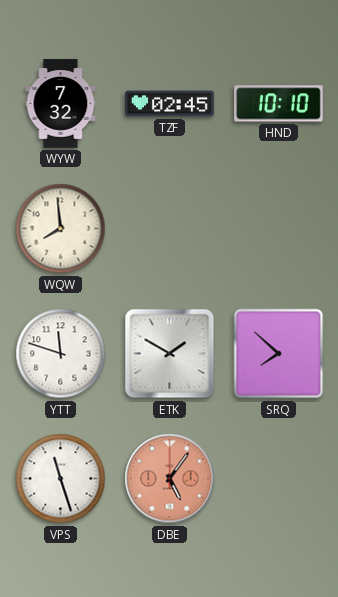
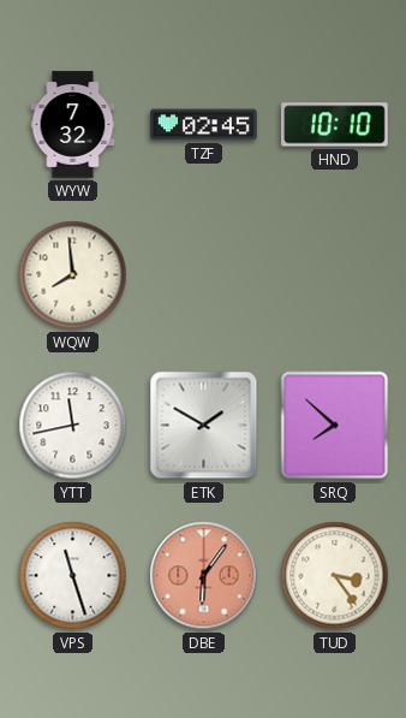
YTT: 11:48 -> 11:43 (73, 426)
DBE: 5:06 -> 6:06 (204, 576)
TUD: none -> 3:24 (335, 576)
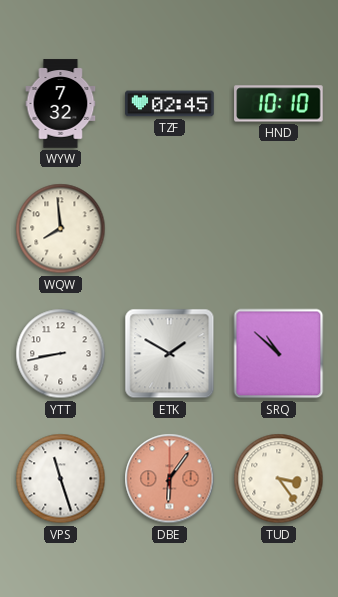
YTT: 11:43 -> 8:43 (61, 354)
SRQ: 7:52 -> 10:52 (279, 354)
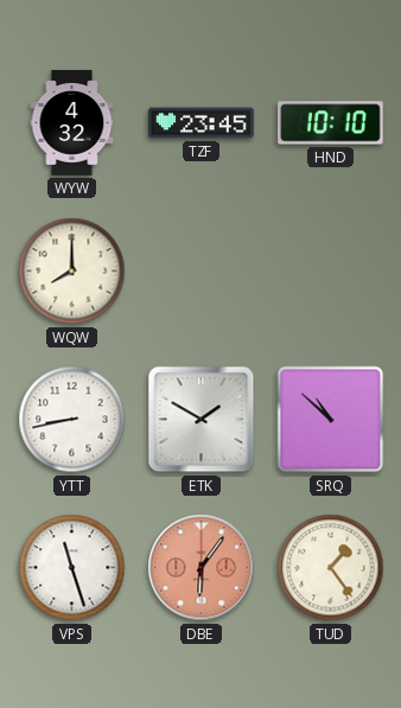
WYW: 7:32 -> 4:32 (72, 123)
TZF: 02:45 -> 23:45 (202, 123)
WQW: 7:59 -> 8:00 (72, 272)
TUD: 3:24 -> 1:24 (331, 568)
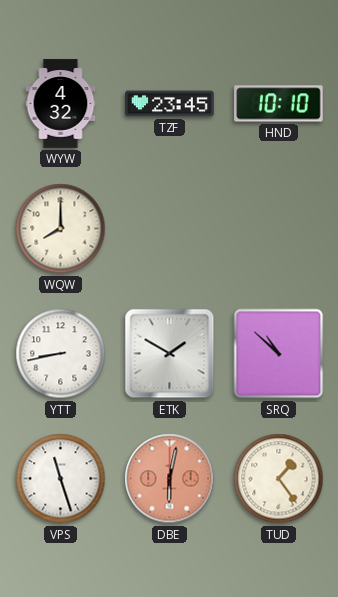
DBE: 6:06 -> 6:02 (170, 479)
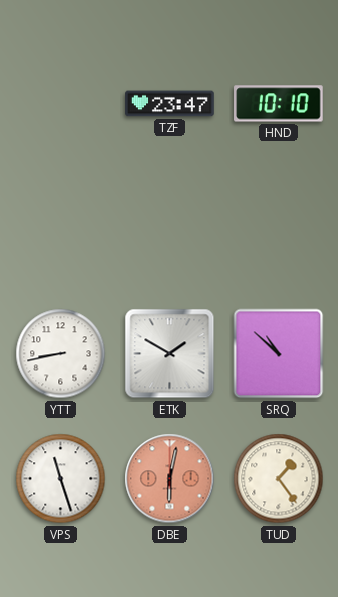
WYW: 4:32 -> none (61, 104)
TZF: 23:45 -> 23:47 (170, 104)
WQW: 8:00 -> none (61, 229)
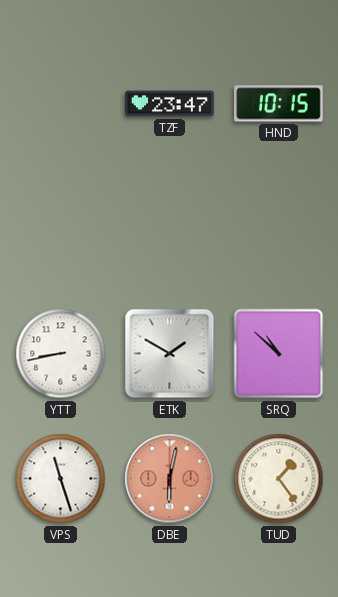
HND: 10:10 -> 10:15 (279, 104)
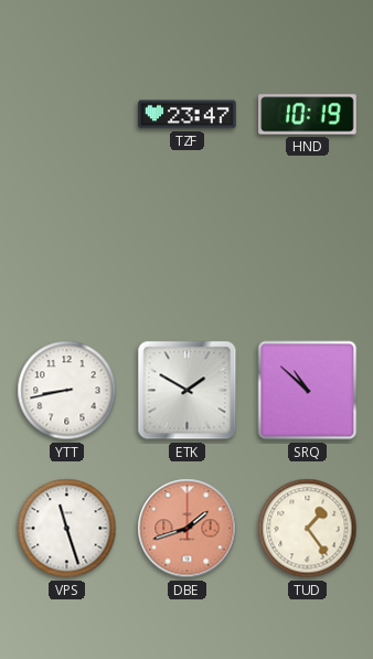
HND: 10:15 -> 10:19 (308, 115)
DBE: 6:02 -> 1:42 (188, 529)
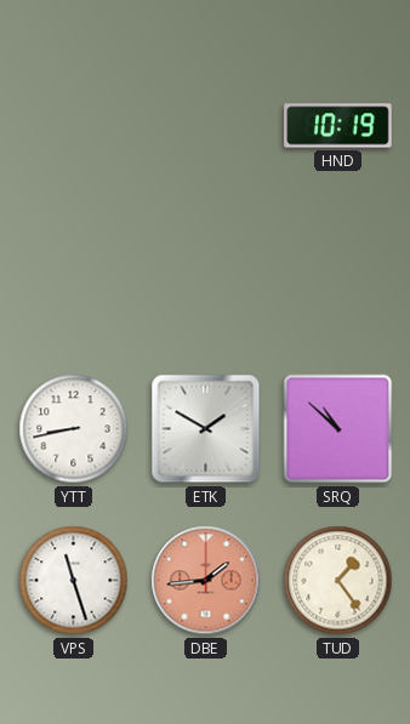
TZF: 23:47 -> none (188, 115)
DBE: 1:42 -> 1:44 (206, 581)
